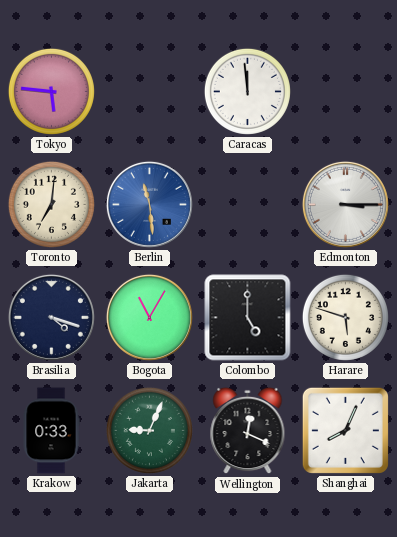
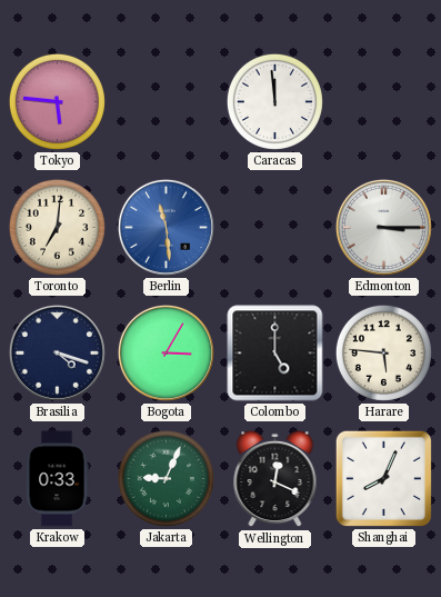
Bogota: 11:05 -> 3:05 (166, 352)
Harare: 5:48 -> 5:46 (383, 352)
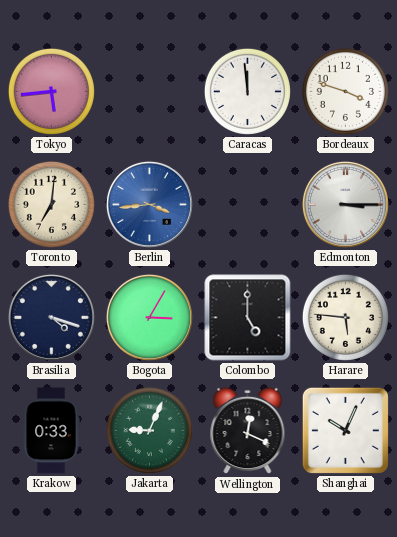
Tokyo: 5:46 -> 5:44 (51, 91)
Bordeaux: none -> 3:48 (345, 91)
Berlin: 11:29 -> 3:44 (149, 204)
Shanghai: 8:04 -> 10:04 (345, 430)
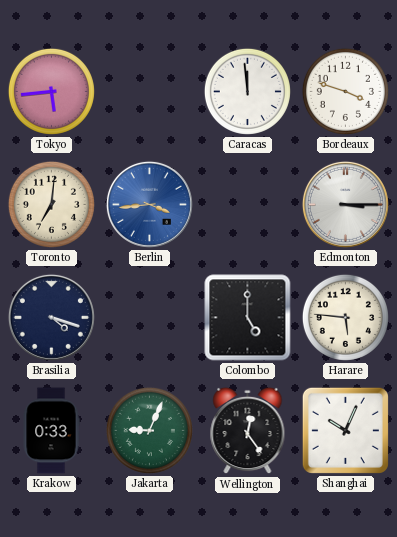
Bogota: 3:05 -> none (149, 317)
Wellington: 12:19 -> 12:24 (248, 431)
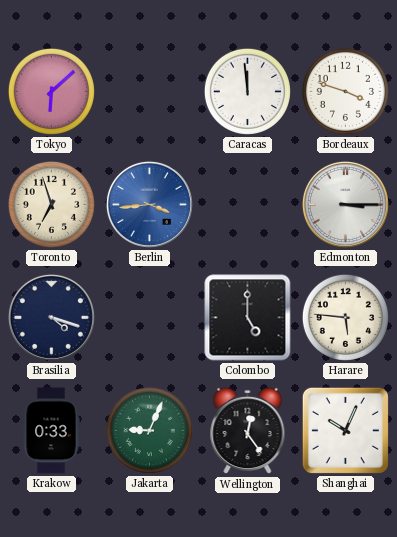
Tokyo: 5:44 -> 6:08 (51, 91)
Toronto: 7:01 -> 6:57 (51, 204)
